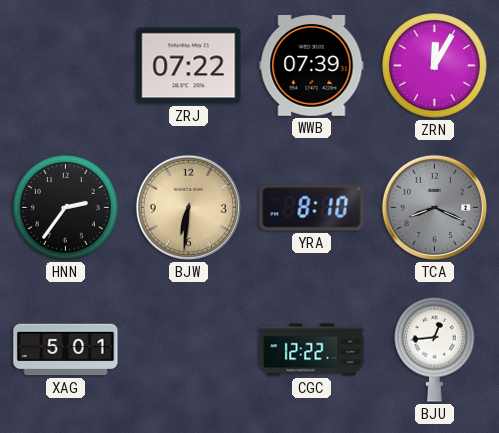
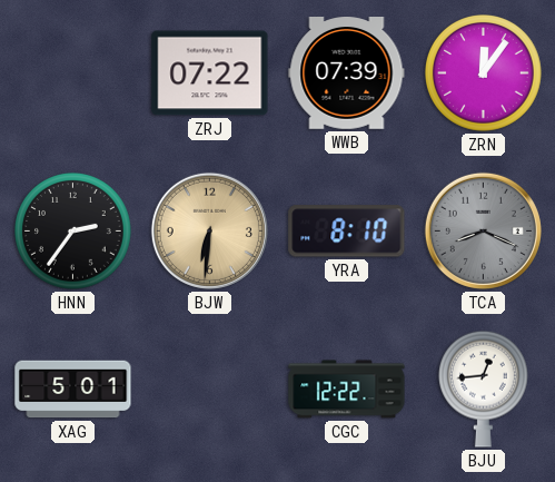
ZRN: 12:05 -> 12:06 (484, 73)
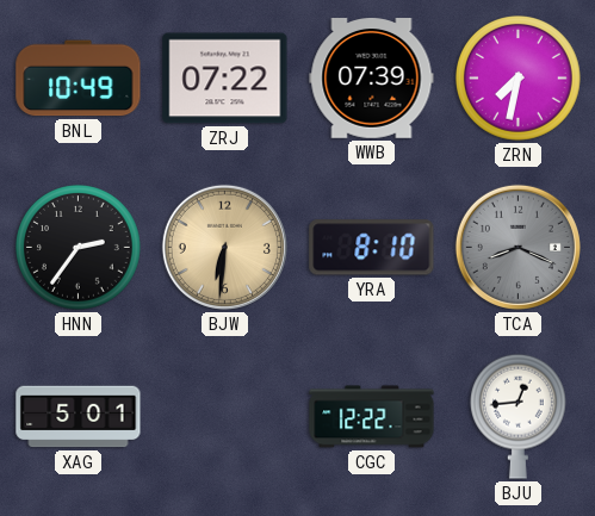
BNL: none -> 10:49 (79, 79)
ZRN: 12:06 -> 7:32 (519, 79)
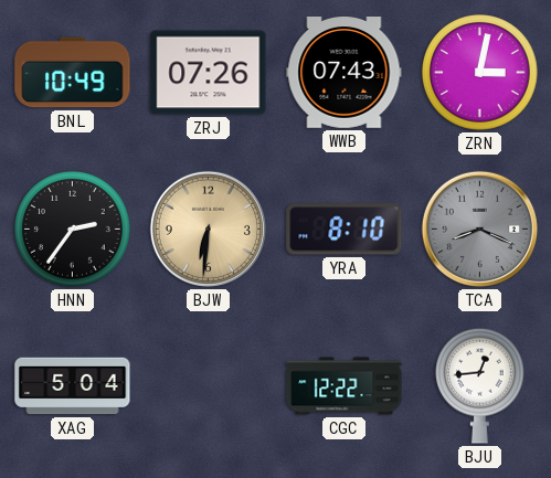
ZRJ: 07:22 -> 07:26 (209, 73)
WWB: 07:39 -> 07:43 (345, 73)
ZRN: 7:32 -> 3:02 (480, 73)
XAG: 5:01 -> 5:04 (73, 386)
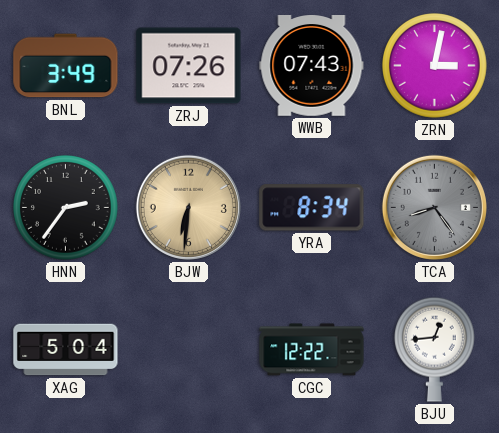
BNL: 10:49 -> 3:49 (66, 66)
YRA: 8:10 -> 8:34 (312, 208)
TCA: 8:19 -> 8:24 (434, 207)
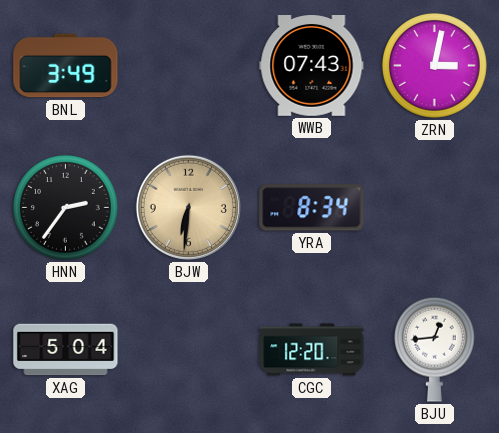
ZRJ: 07:26 -> none (189, 66)
TCA: 8:24 -> none (434, 207)
CGC: 12:22 -> 12:20 (312, 350)
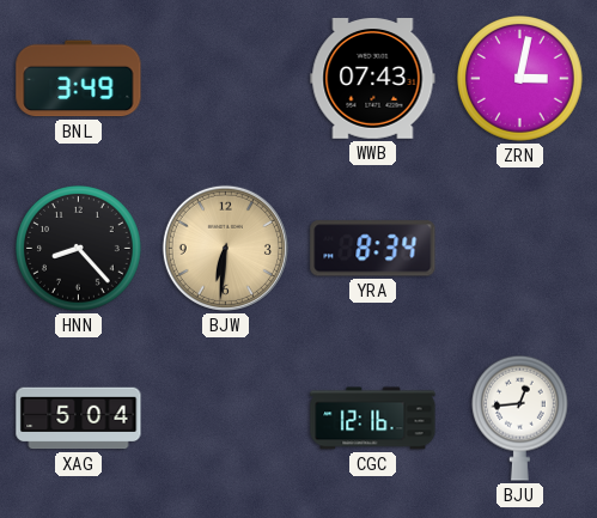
HNN: 2:36 -> 8:23 (79, 249)
CGC: 12:20 -> 12:16 (373, 419)
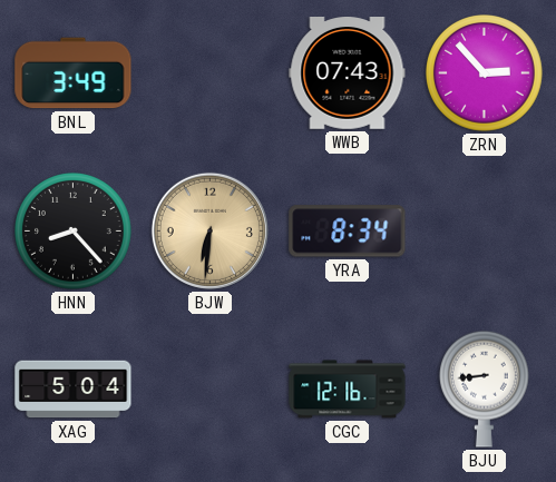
ZRN: 3:02 -> 2:53 (485, 73)
BJU: 12:44 -> 8:44 (484, 388)
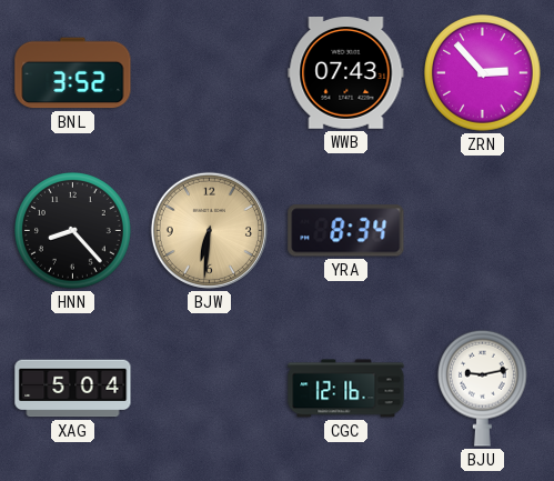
BNL: 3:49 -> 3:52 (73, 73)
BJU: 8:44 -> 9:13 (482, 388)
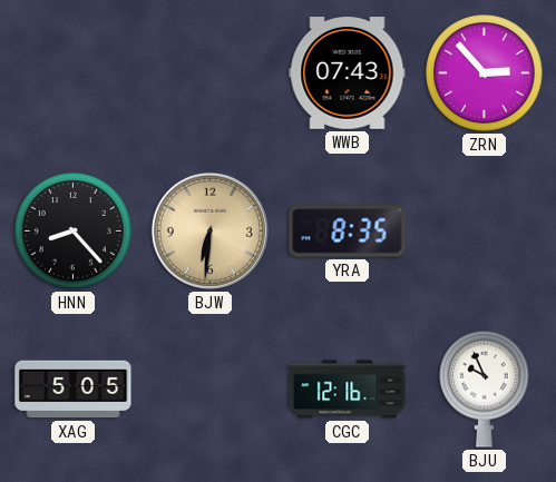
BNL: 3:52 -> none (73, 73)
YRA: 8:34 -> 8:35 (348, 232)
XAG: 5:04 -> 5:05 (74, 390)
BJU: 9:13 -> 9:56 (484, 388)
